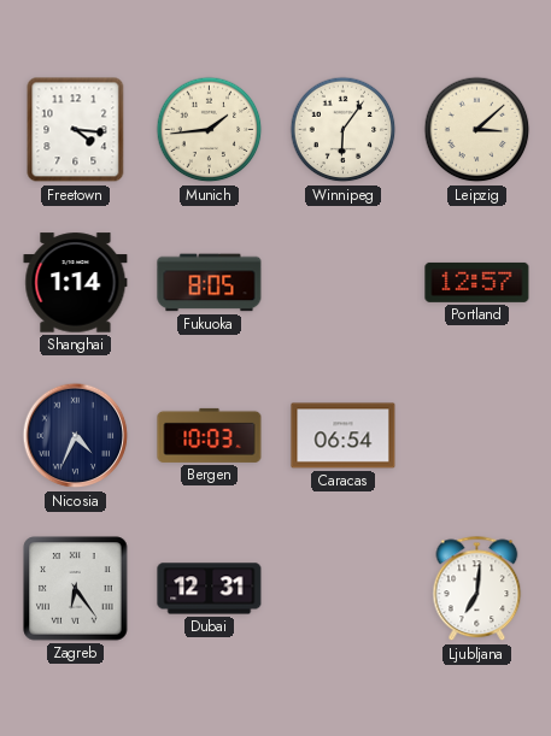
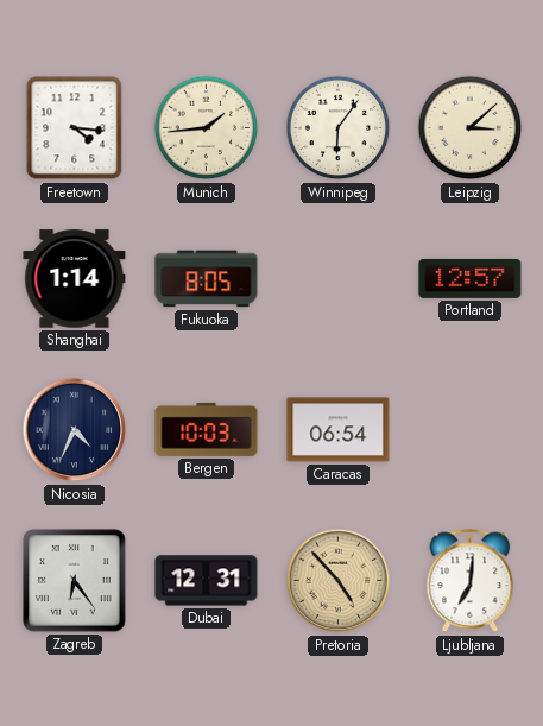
Pretoria: none -> 4:53 (339, 581)
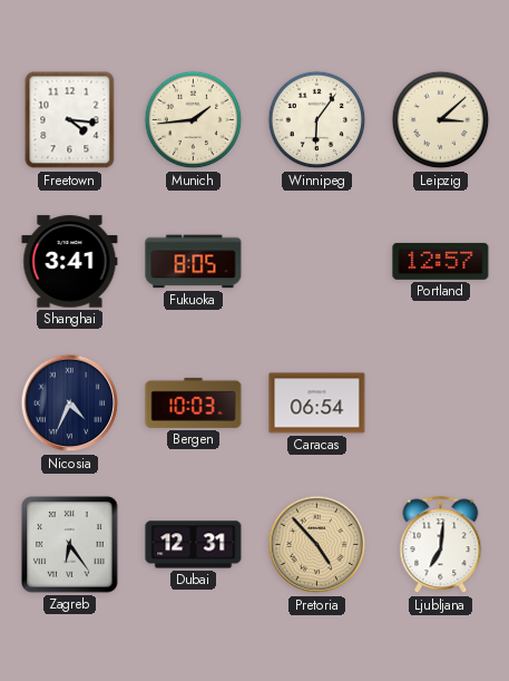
Shanghai: 1:14 -> 3:41 (70, 262)
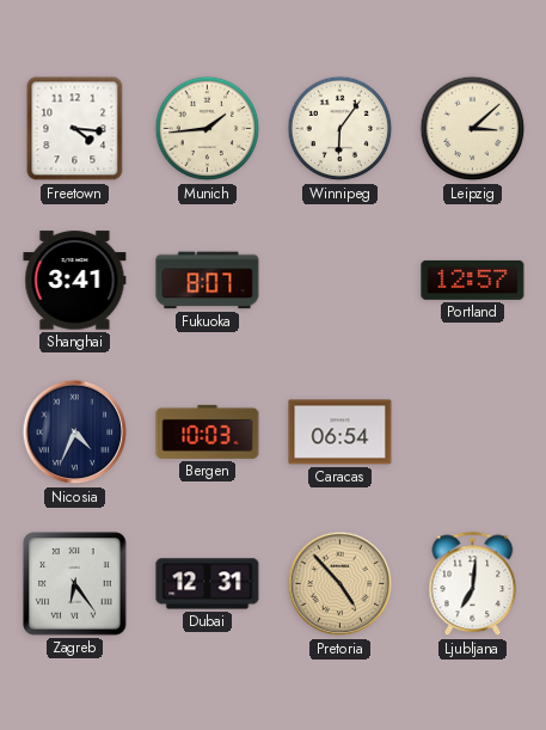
Fukuoka: 8:05 -> 8:07 (208, 281)
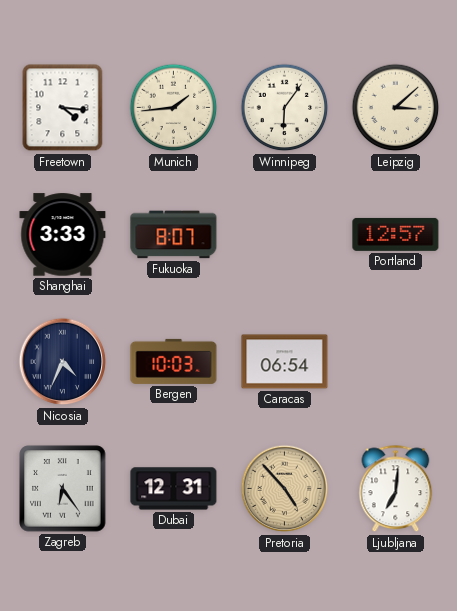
Shanghai: 3:41 -> 3:33 (63, 235)
